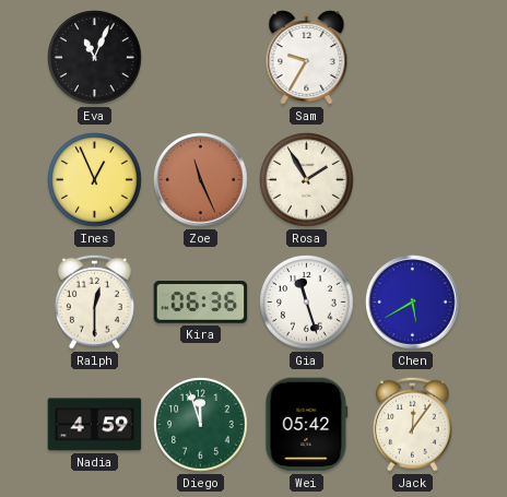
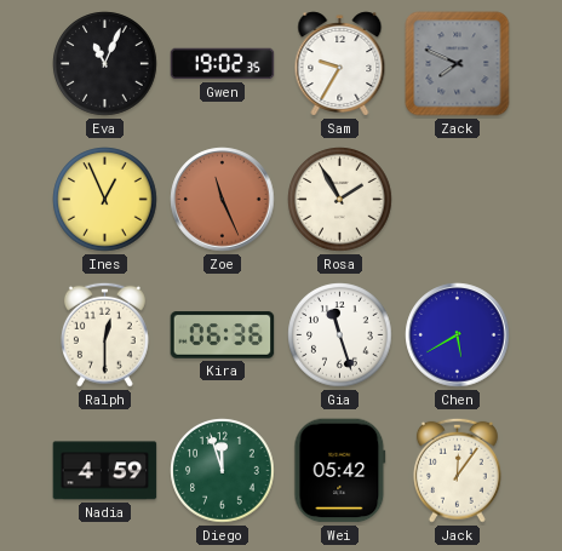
Gwen: none -> 19:02 (223, 64)
Zack: none -> 7:49 (458, 64)
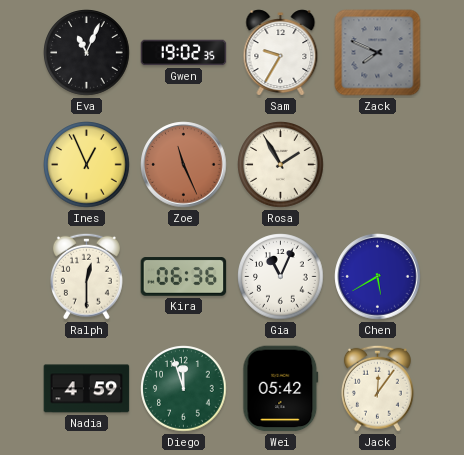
Gia: 11:27 -> 11:04 (281, 277)
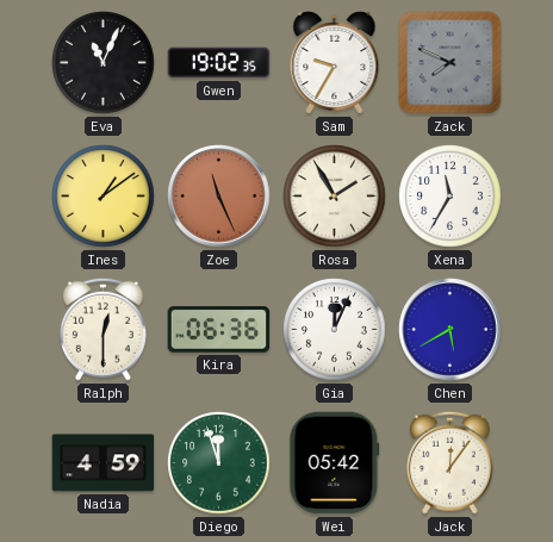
Ines: 12:56 -> 1:09 (104, 197)
Xena: none -> 11:35 (451, 197)
Gia: 11:04 -> 12:04 (335, 330)
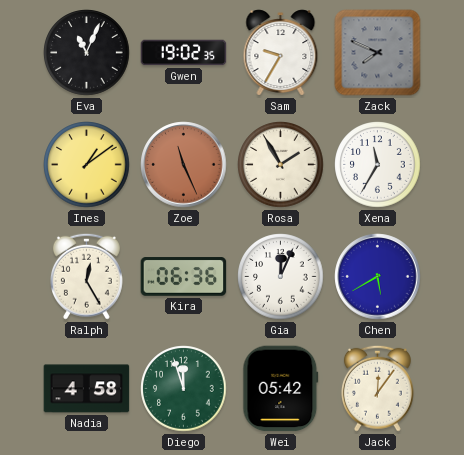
Ralph: 12:30 -> 12:25 (86, 276)
Nadia: 4:59 -> 4:58 (87, 389)
